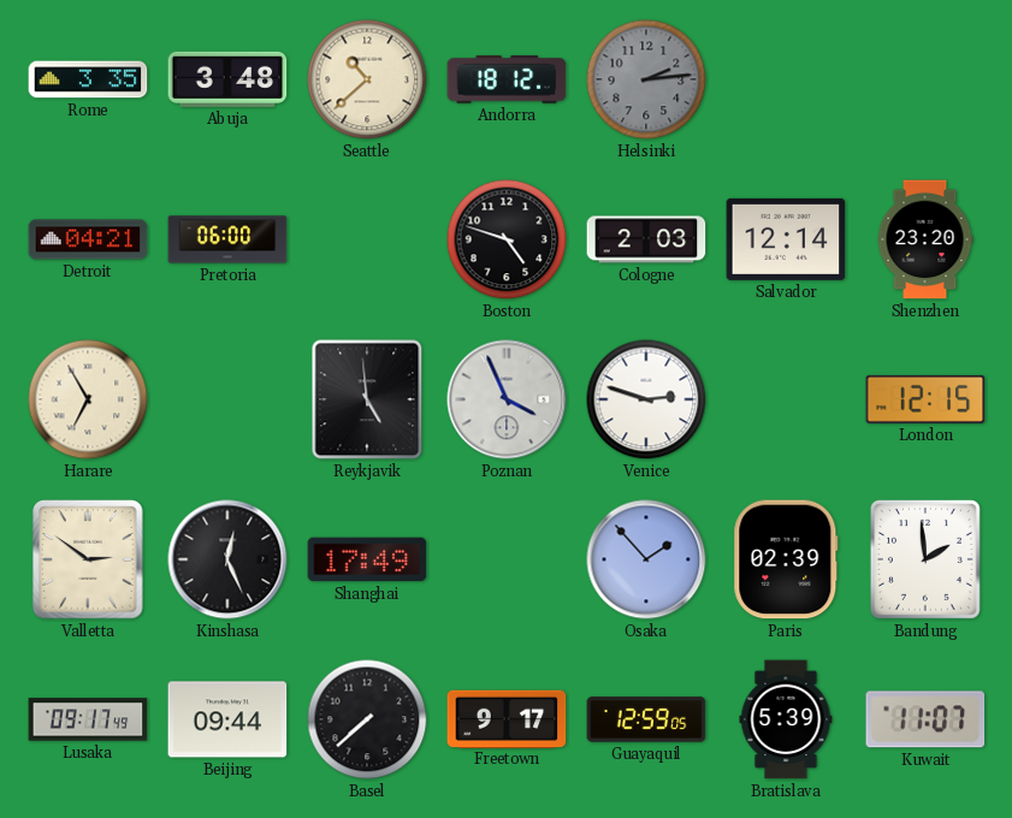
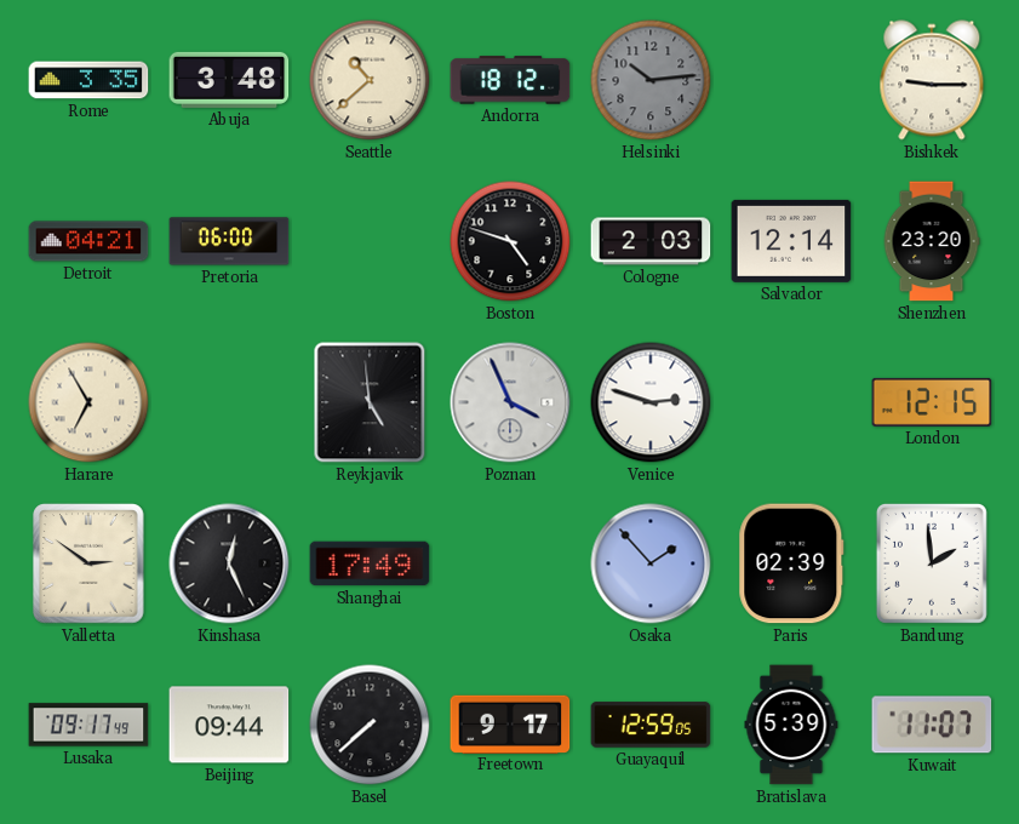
Helsinki: 2:14 -> 10:14 (651, 80)
Bishkek: none -> 9:15 (932, 80)
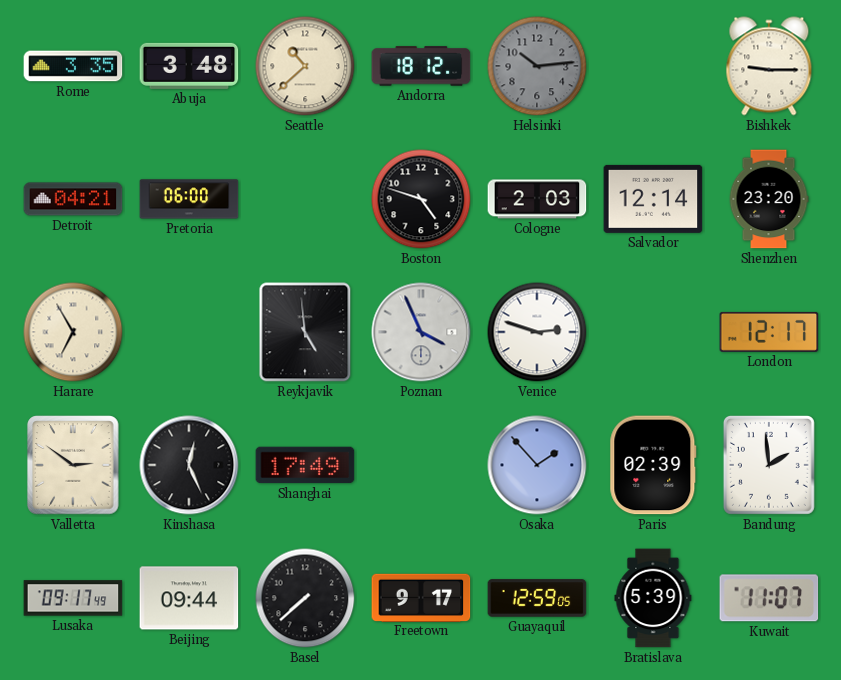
London: 12:15 -> 12:17 (769, 332)
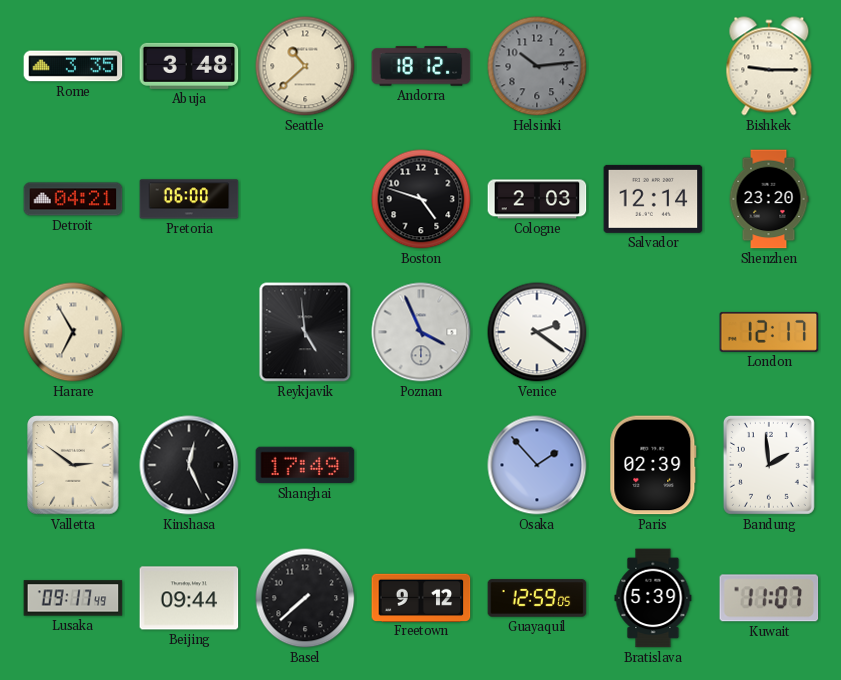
Venice: 2:48 -> 2:21 (537, 332)
Freetown: 9:17 -> 9:12 (421, 597)
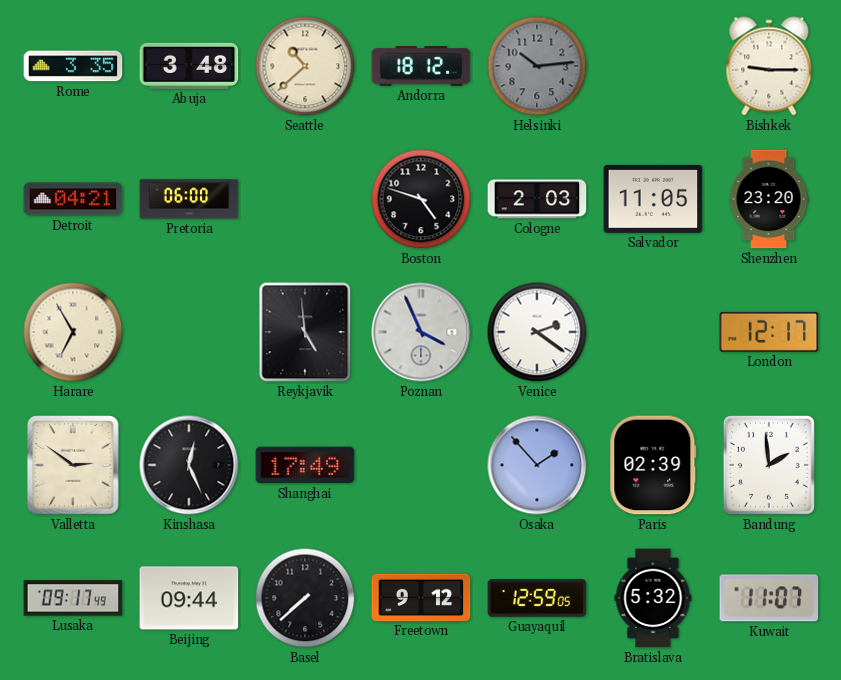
Salvador: 12:14 -> 11:05 (653, 199)
Bratislava: 5:39 -> 5:32 (653, 598)
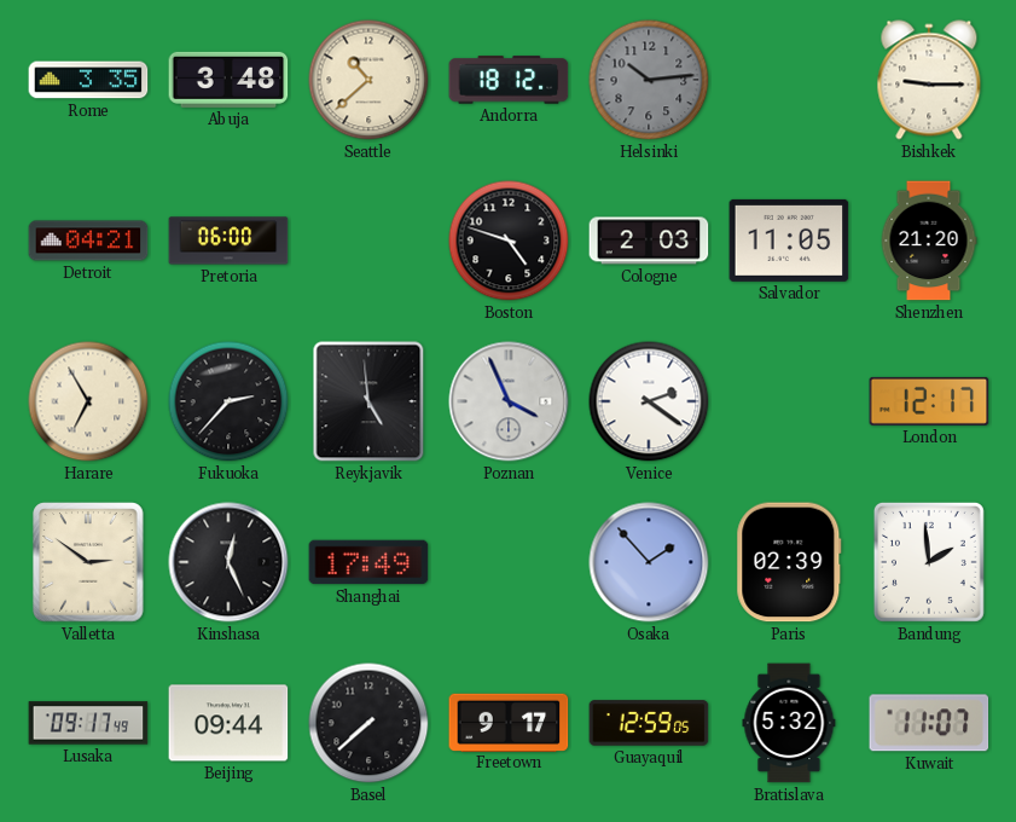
Shenzhen: 23:20 -> 21:20 (929, 241)
Fukuoka: none -> 2:37 (228, 401)
Freetown: 9:12 -> 9:17 (509, 722)
